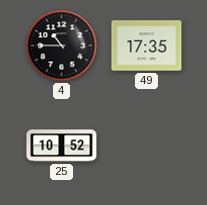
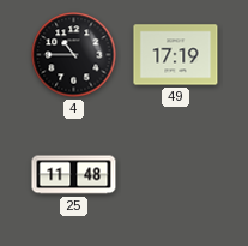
49: 17:35 -> 17:19 (176, 55)
25: 10:52 -> 11:48 (74, 175)
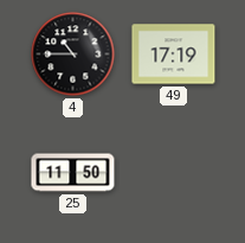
25: 11:48 -> 11:50 (73, 173)
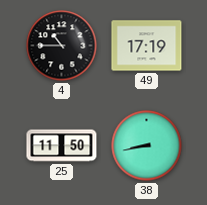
38: none -> 8:43 (147, 146)
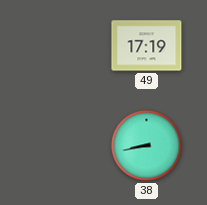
4: 10:45 -> none (62, 46)
25: 11:50 -> none (62, 146)
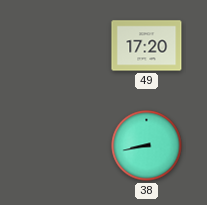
49: 17:19 -> 17:20 (147, 46)
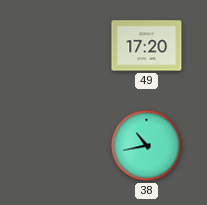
38: 8:43 -> 10:43 (147, 146)
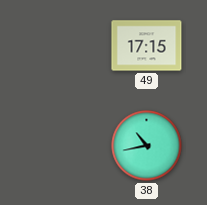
49: 17:20 -> 17:15 (147, 46)
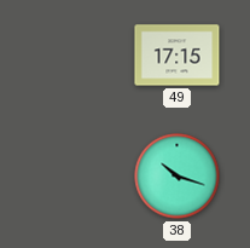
38: 10:43 -> 10:18 (178, 177)
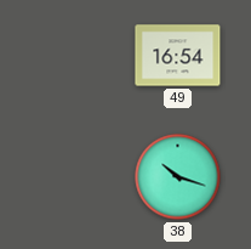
49: 17:15 -> 16:54 (178, 56)
